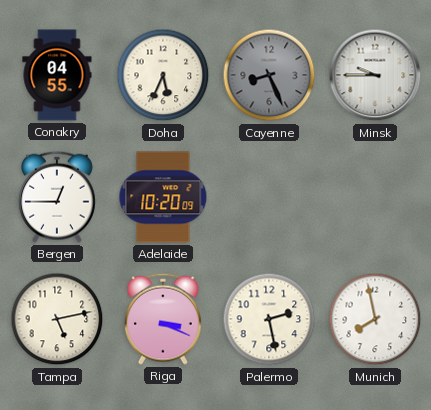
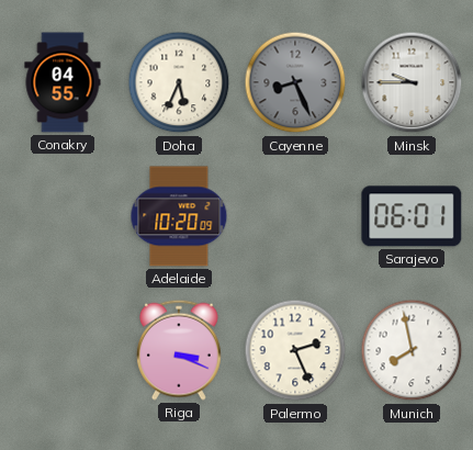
Bergen: 12:45 -> none (57, 197)
Sarajevo: none -> 06:01 (412, 216)
Tampa: 5:13 -> none (57, 319)
Palermo: 2:28 -> 2:26 (295, 350)
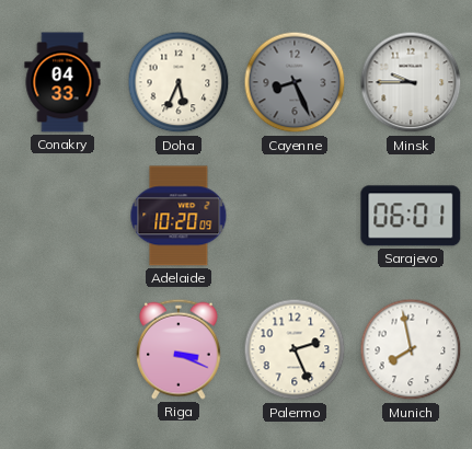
Conakry: 04:55 -> 04:33 (62, 82)
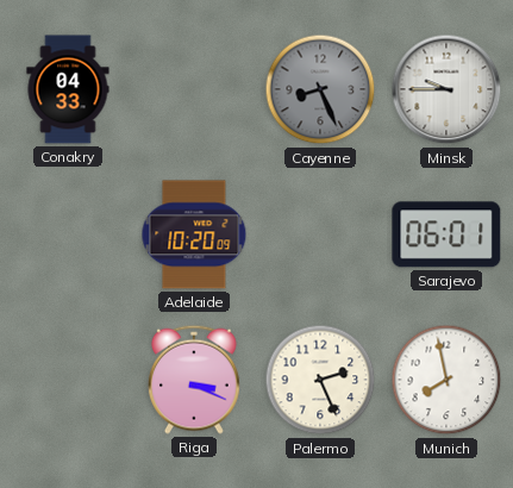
Doha: 5:34 -> none (179, 82)
